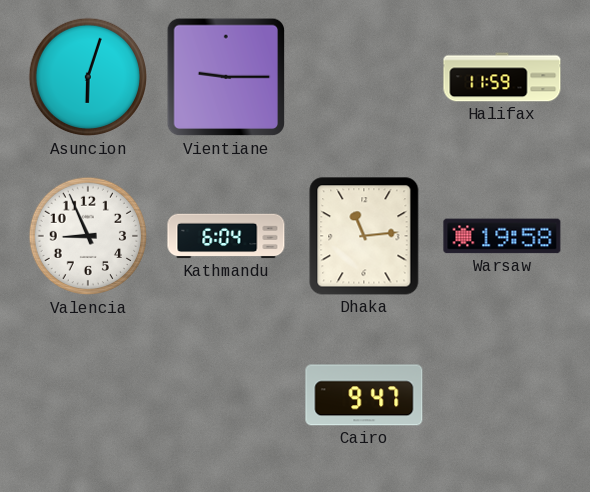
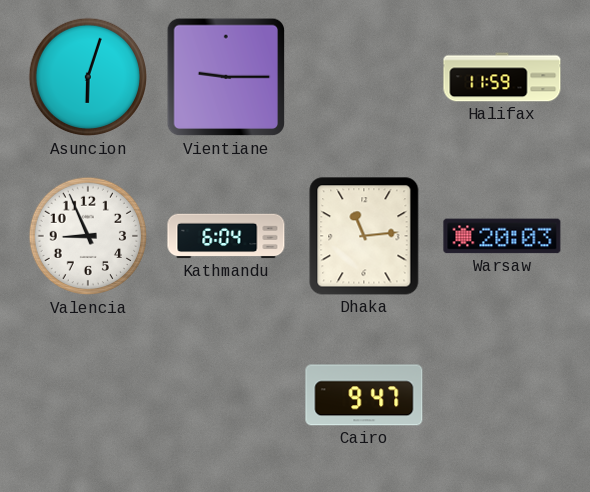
Warsaw: 19:58 -> 20:03 (502, 236)
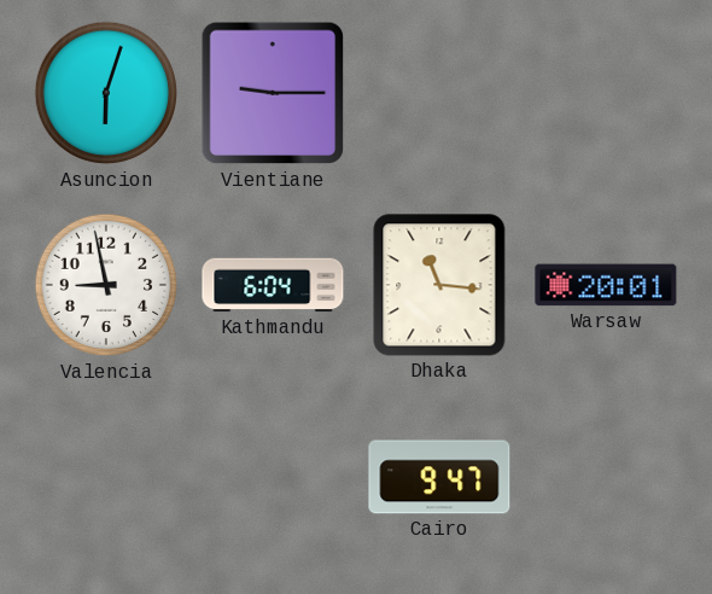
Halifax: 11:59 -> none (502, 77)
Valencia: 8:56 -> 8:58 (106, 285)
Dhaka: 11:14 -> 11:16 (439, 285)
Warsaw: 20:03 -> 20:01 (606, 285)
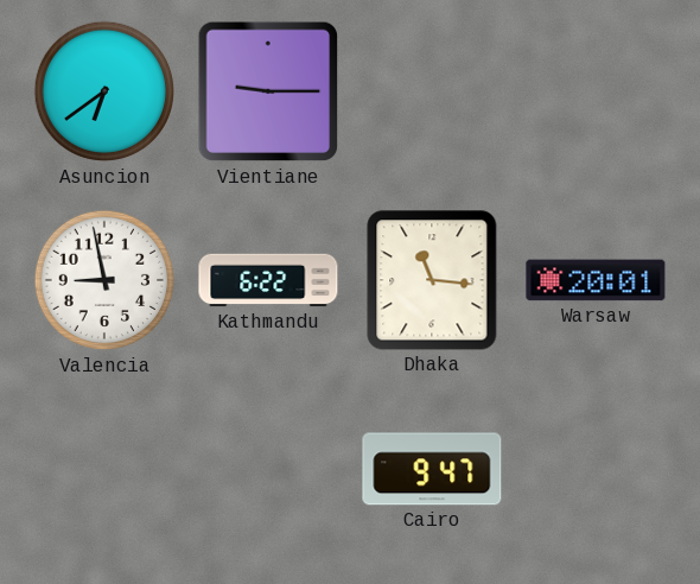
Asuncion: 6:03 -> 6:39 (104, 91)
Kathmandu: 6:04 -> 6:22 (268, 280)
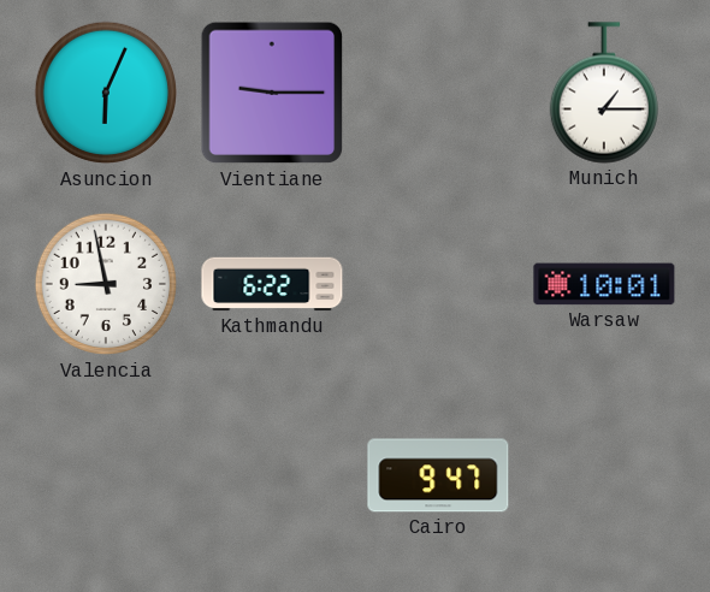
Asuncion: 6:39 -> 6:04 (106, 93)
Munich: none -> 1:15 (604, 93)
Dhaka: 11:16 -> none (432, 280)
Warsaw: 20:01 -> 10:01 (604, 284)
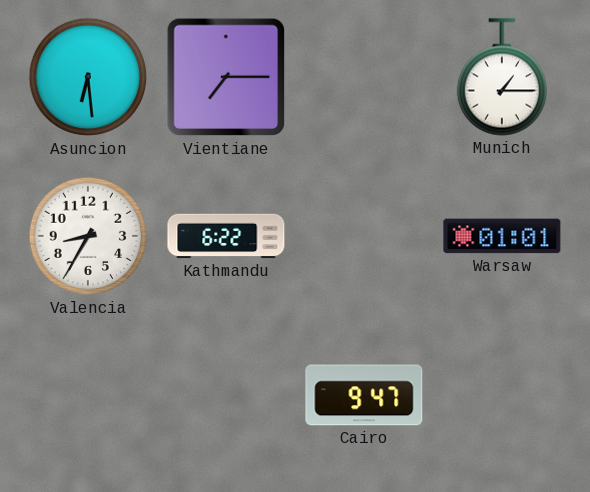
Asuncion: 6:04 -> 6:29 (88, 77)
Vientiane: 9:15 -> 7:15 (226, 77)
Valencia: 8:58 -> 8:35 (88, 236)
Warsaw: 10:01 -> 01:01 (502, 236)
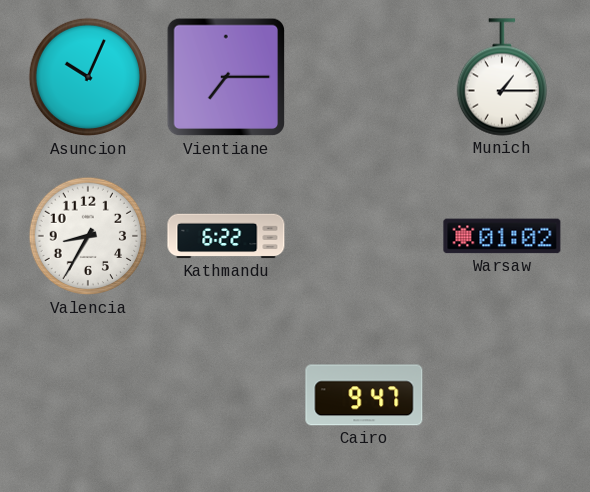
Asuncion: 6:29 -> 10:04 (88, 77)
Warsaw: 01:01 -> 01:02 (502, 236)
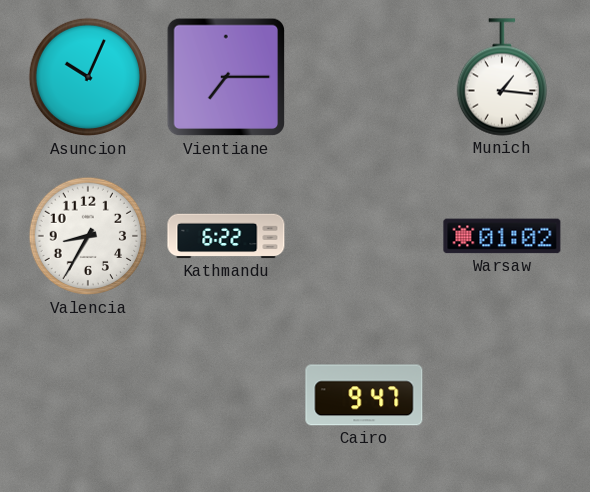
Munich: 1:15 -> 1:16 (502, 77)
